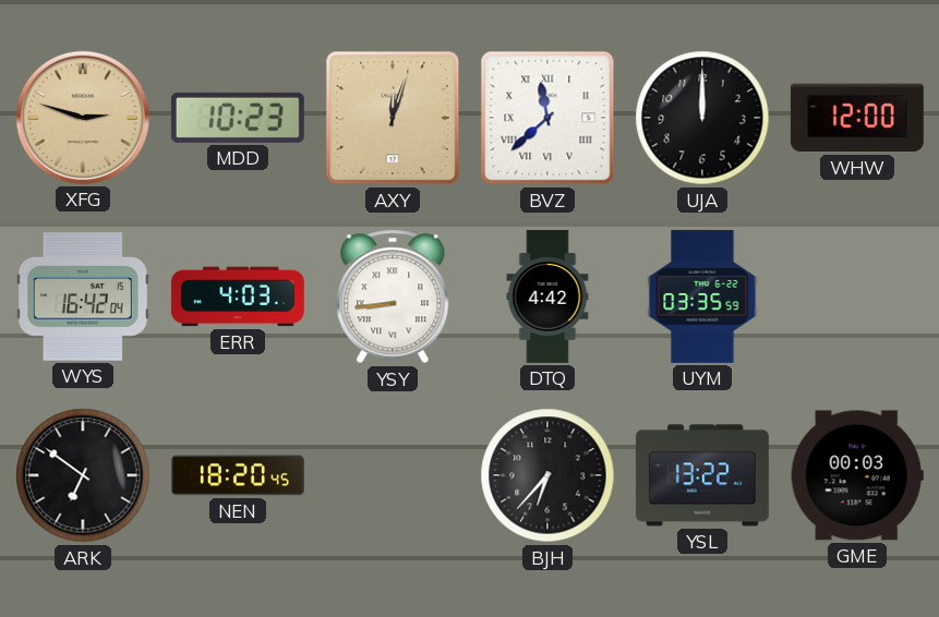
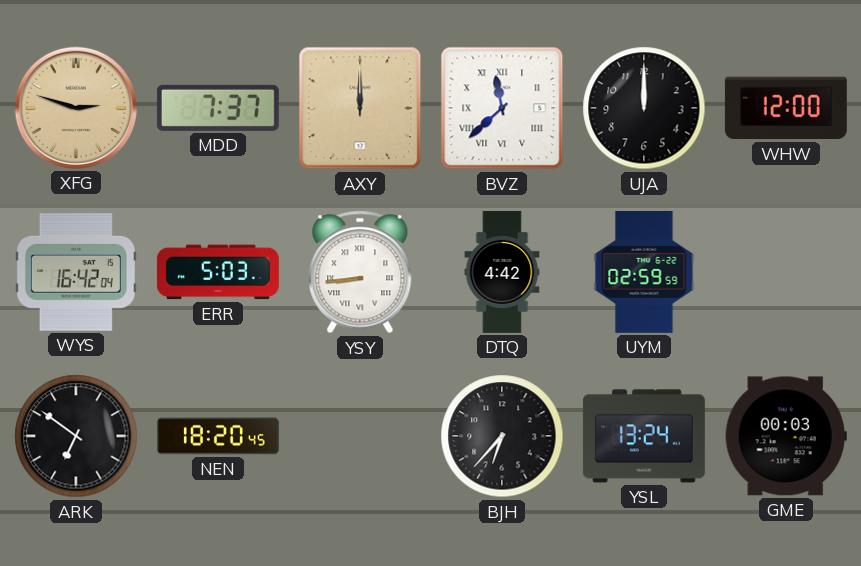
MDD: 10:23 -> 7:37 (218, 108)
AXY: 12:03 -> 12:00 (360, 108)
ERR: 4:03 -> 5:03 (218, 272)
UYM: 03:35 -> 02:59 (644, 272)
YSL: 13:22 -> 13:24 (644, 436)
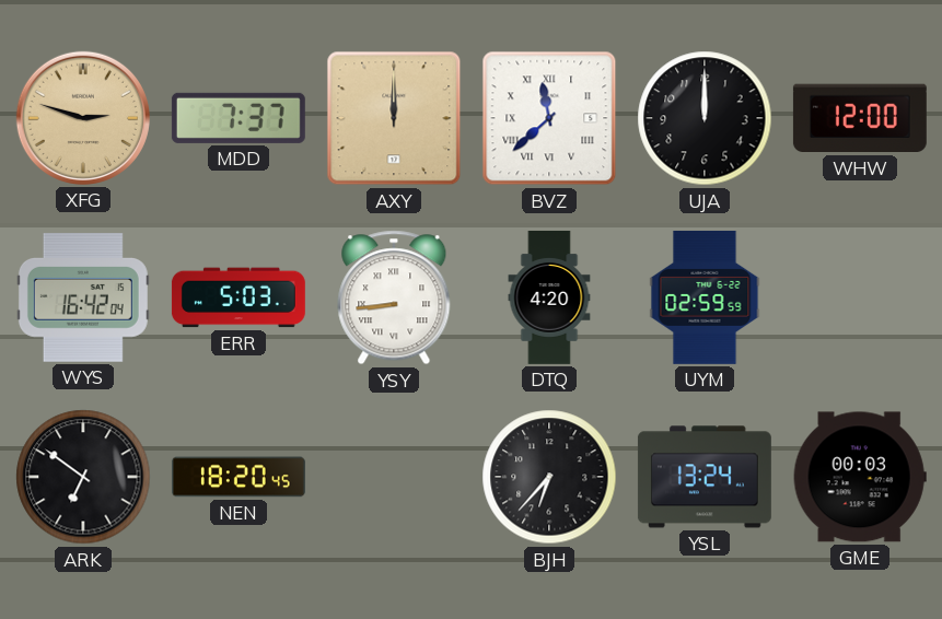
DTQ: 4:42 -> 4:20 (549, 297)
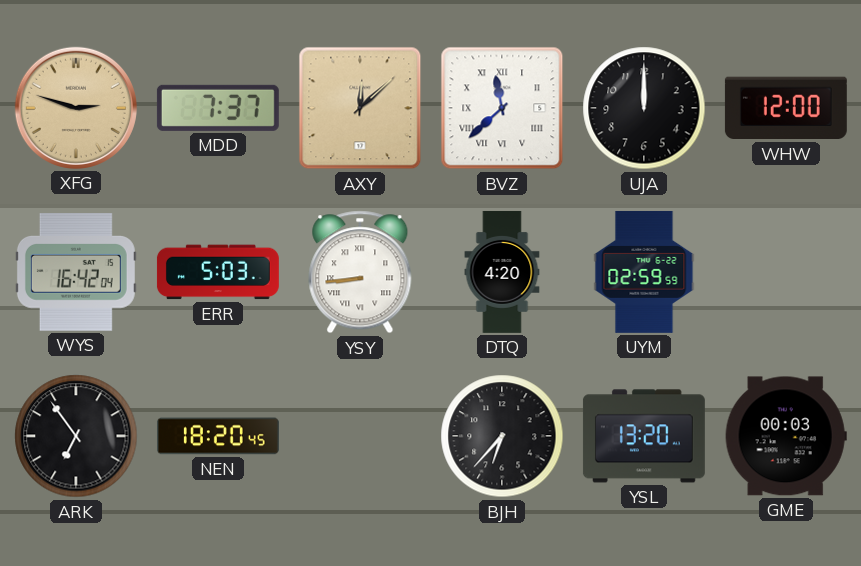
AXY: 12:00 -> 12:08 (360, 108)
ARK: 6:51 -> 6:54 (76, 436)
YSL: 13:24 -> 13:20 (644, 436)
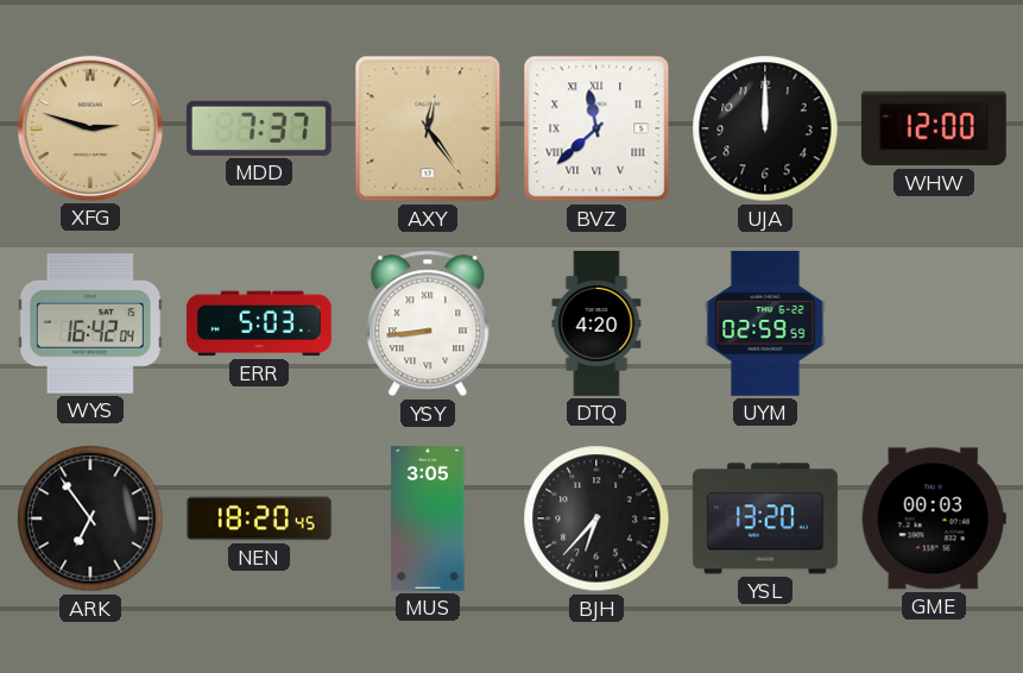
AXY: 12:08 -> 12:24 (428, 128)
MUS: none -> 3:05 (428, 518)
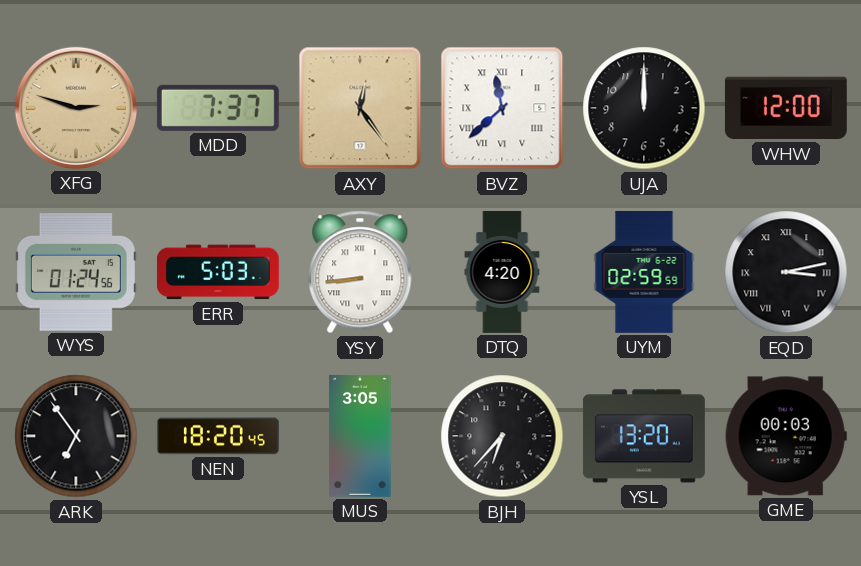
WYS: 16:42 -> 01:24 (76, 272)
EQD: none -> 3:13 (786, 272)
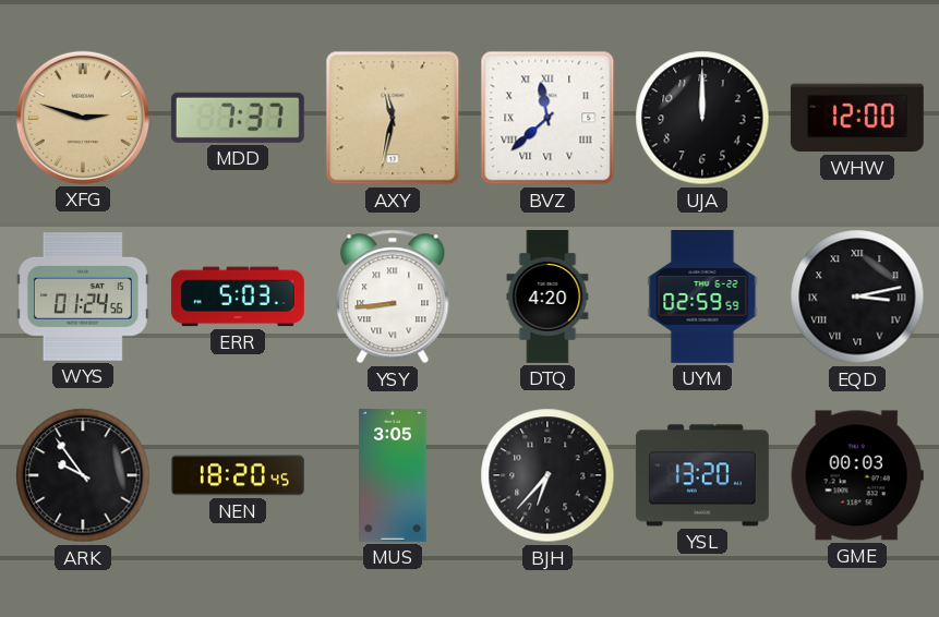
AXY: 12:24 -> 11:32 (393, 118)
ARK: 6:54 -> 9:54 (83, 475)
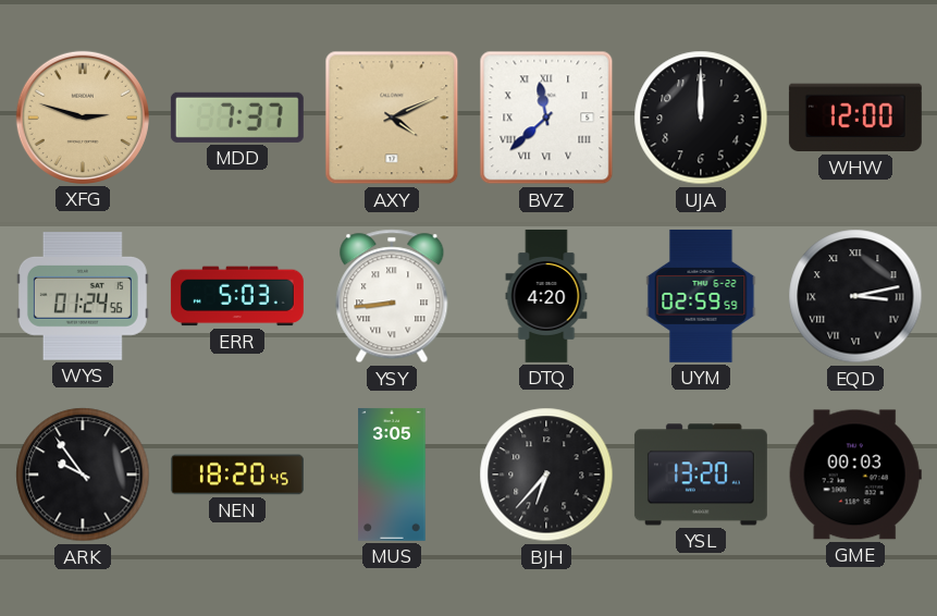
AXY: 11:32 -> 4:11 (392, 118)
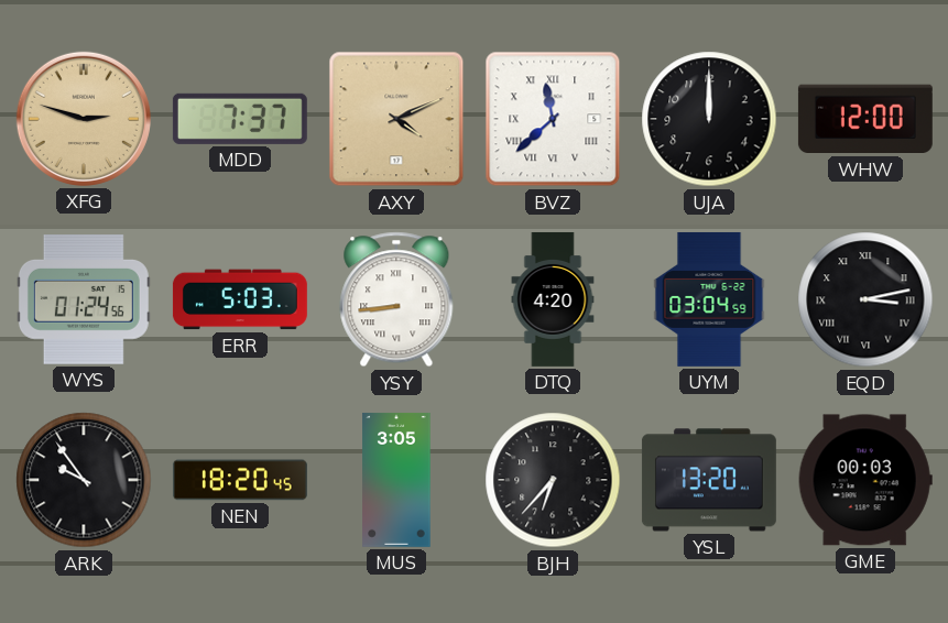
UYM: 02:59 -> 03:04 (709, 299)
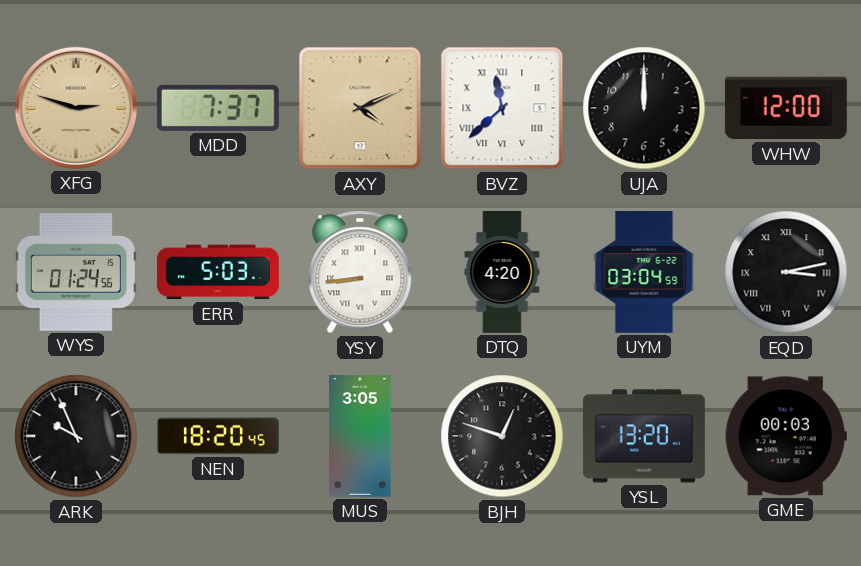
ARK: 9:54 -> 9:56 (76, 436)
BJH: 6:37 -> 12:48 (502, 436)
